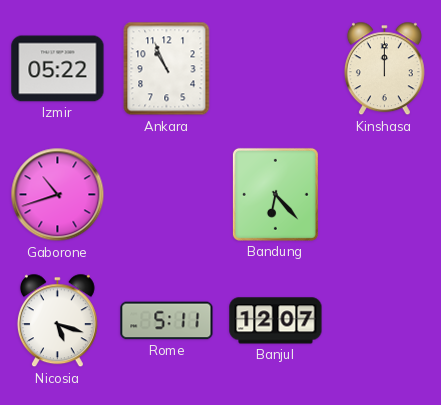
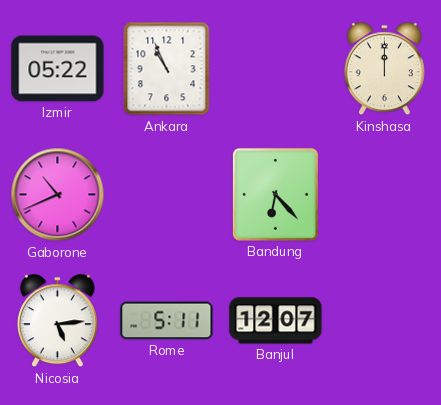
Gaborone: 10:42 -> 10:41 (58, 195)
Nicosia: 5:18 -> 5:14 (57, 321)
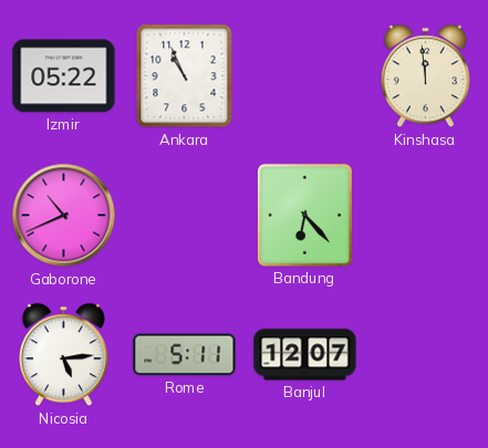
Kinshasa: 12:00 -> 11:59 (425, 76)
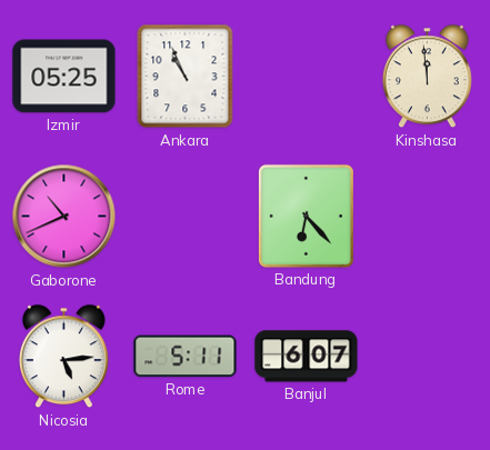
Izmir: 05:22 -> 05:25 (64, 77)
Banjul: 12:07 -> 6:07 (307, 357)
